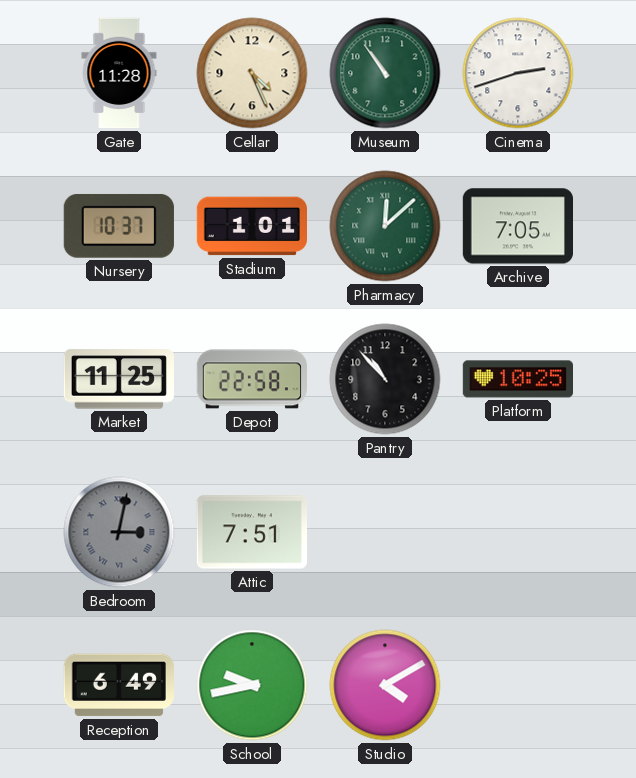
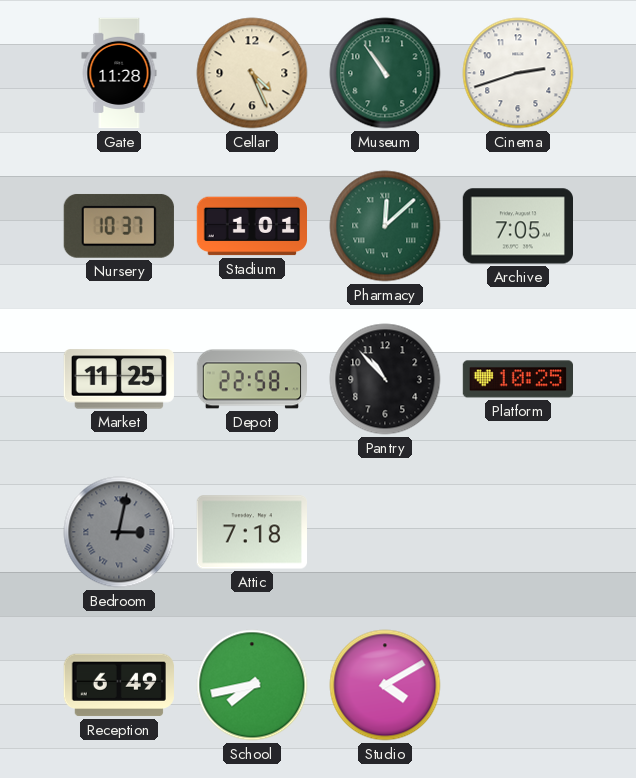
Attic: 7:51 -> 7:18 (251, 532)
School: 9:43 -> 7:43 (252, 685)
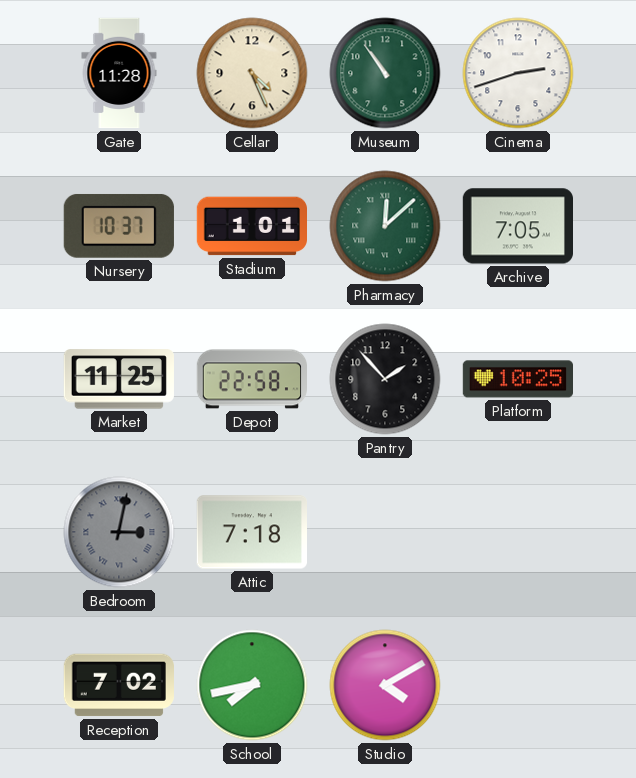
Pantry: 10:53 -> 1:53 (385, 379)
Reception: 6:49 -> 7:02 (119, 685)
